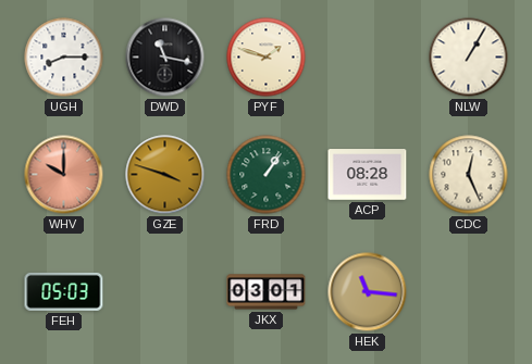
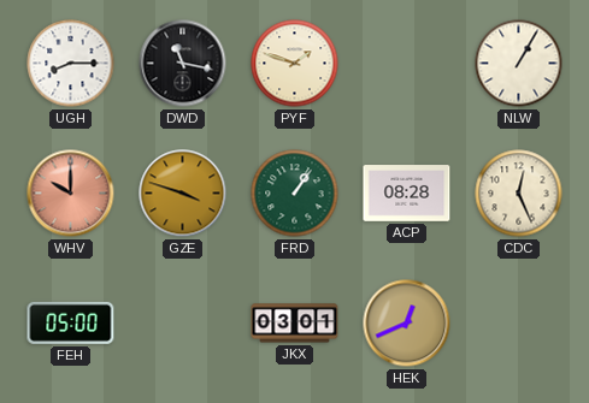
FEH: 05:03 -> 05:00 (71, 322)
HEK: 11:16 -> 12:41 (407, 324)
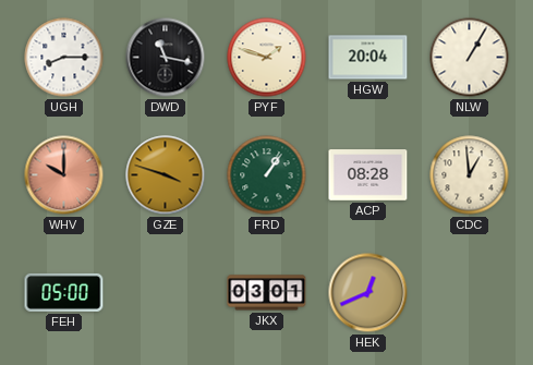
HGW: none -> 20:04 (368, 58)
CDC: 12:26 -> 12:59 (470, 175)
